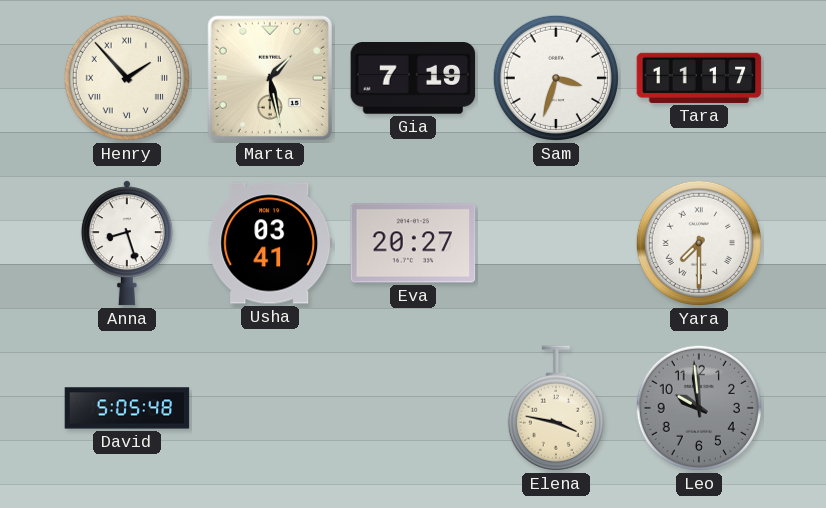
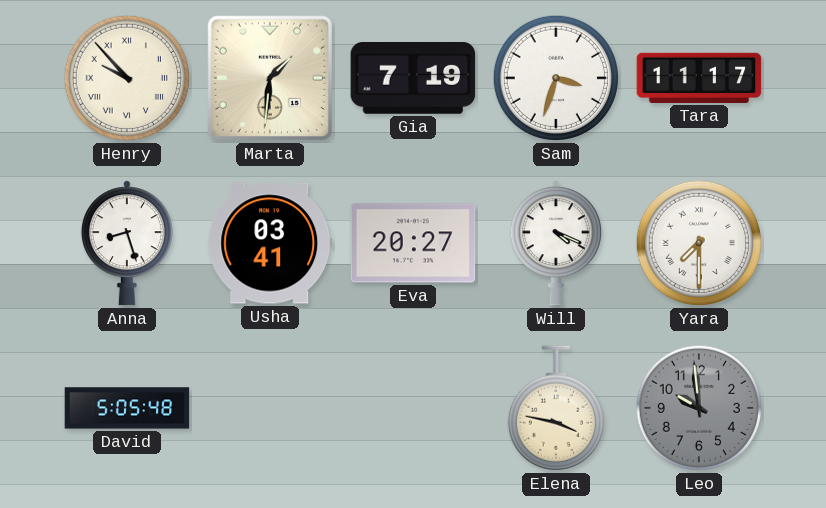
Henry: 1:53 -> 9:53 (127, 78)
Marta: 1:28 -> 1:31 (270, 78)
Will: none -> 4:19 (556, 243)
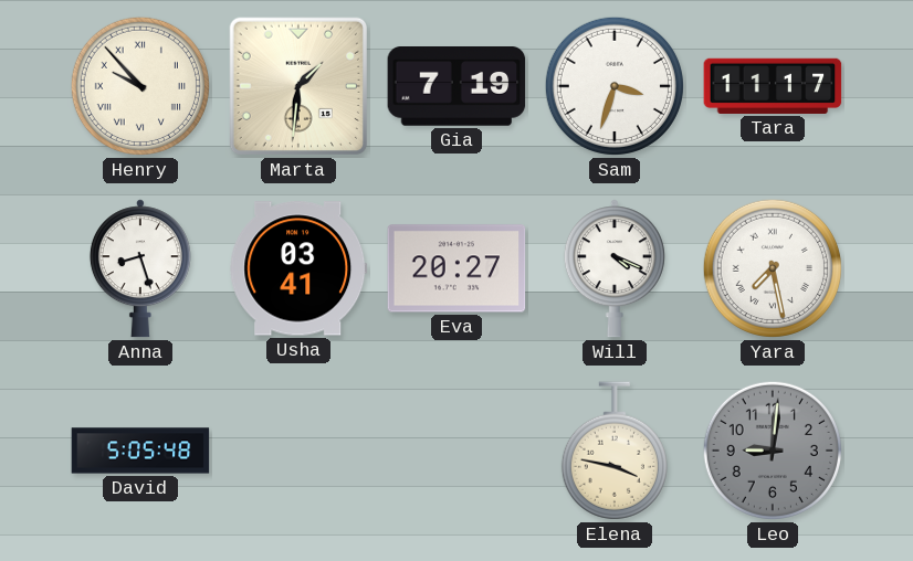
Yara: 7:30 -> 7:28 (773, 268)
Leo: 9:59 -> 9:01 (773, 451)
